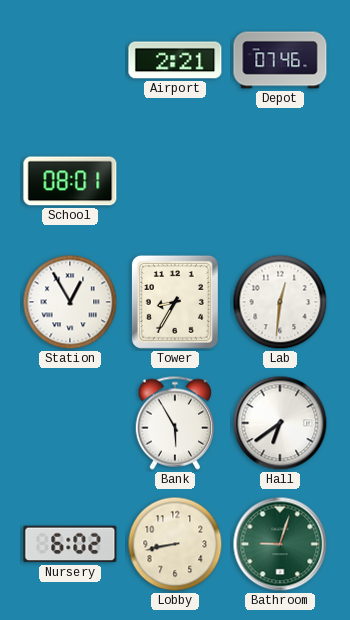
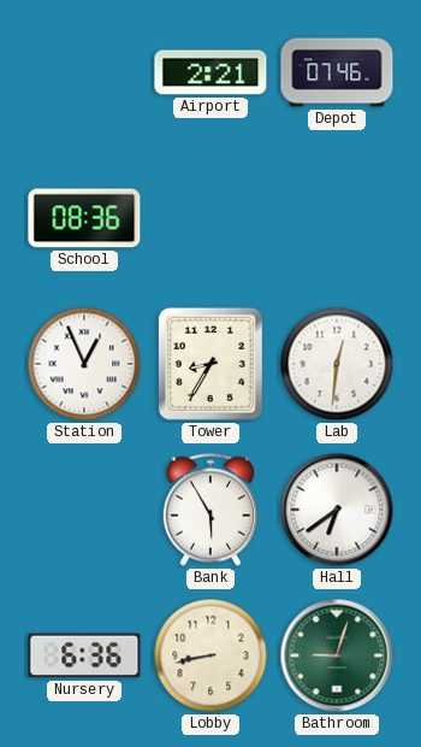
School: 08:01 -> 08:36 (84, 218)
Station: 12:55 -> 12:56 (84, 364)
Nursery: 6:02 -> 6:36 (84, 655)
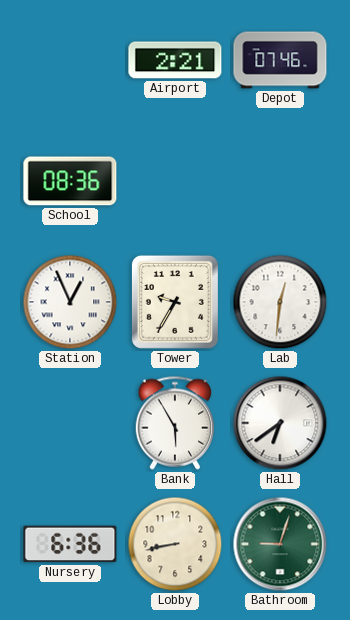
Tower: 8:35 -> 9:35 (175, 302)
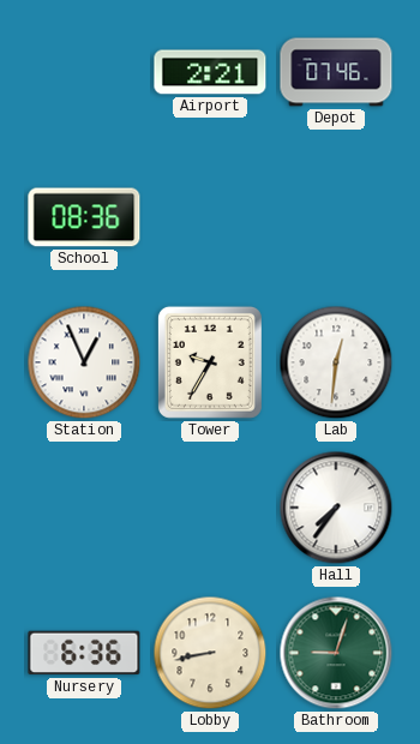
Bank: 5:55 -> none (175, 423)
Hall: 6:39 -> 7:36 (336, 508)
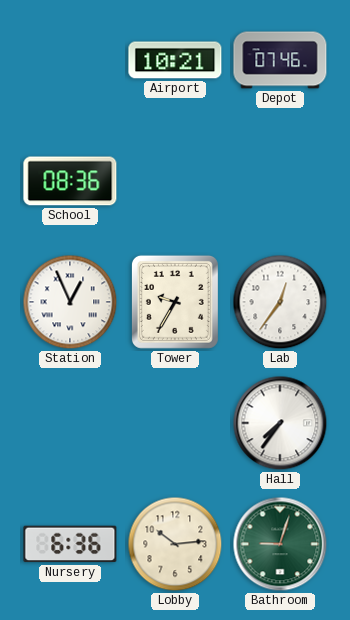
Airport: 2:21 -> 10:21 (175, 60)
Lab: 12:31 -> 12:36 (280, 302)
Lobby: 8:43 -> 10:14 (175, 544)
